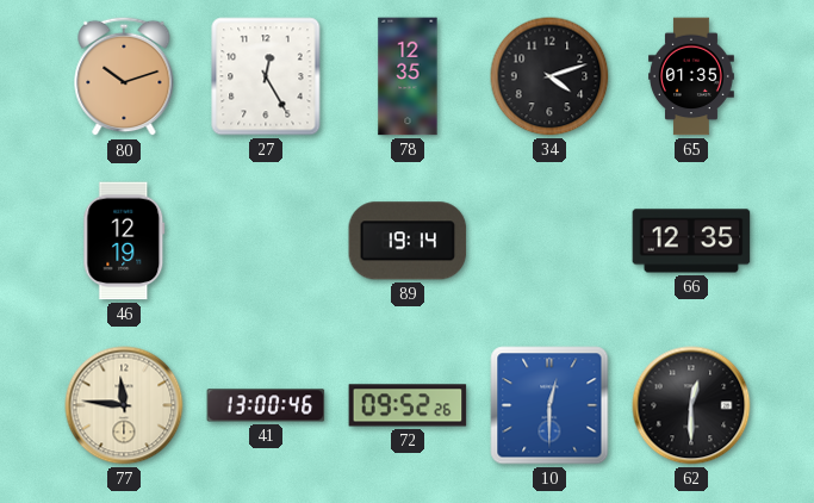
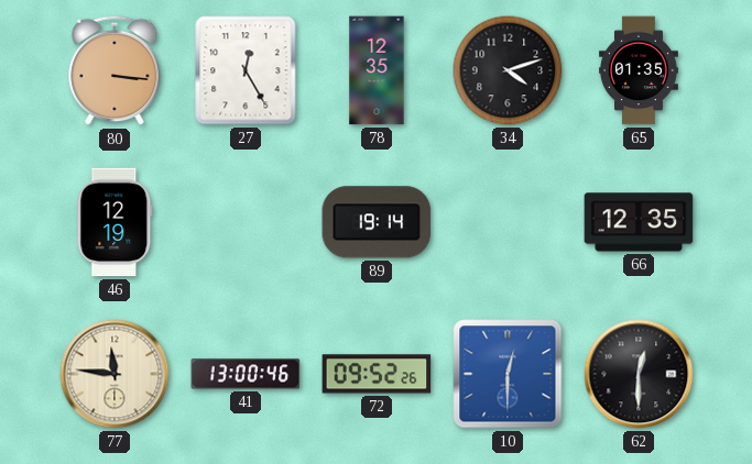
80: 10:12 -> 3:16 (115, 70)
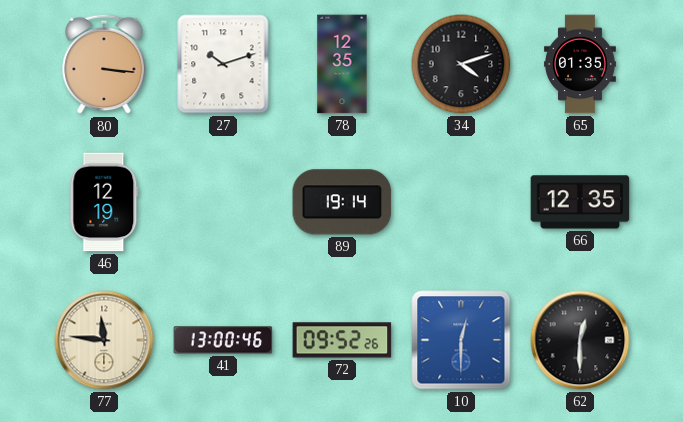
27: 12:25 -> 10:12 (223, 64)
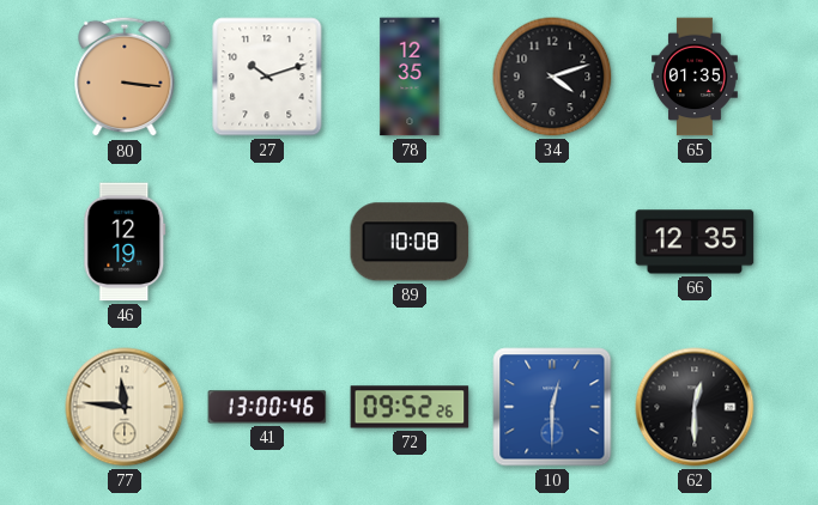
89: 19:14 -> 10:08 (410, 242)
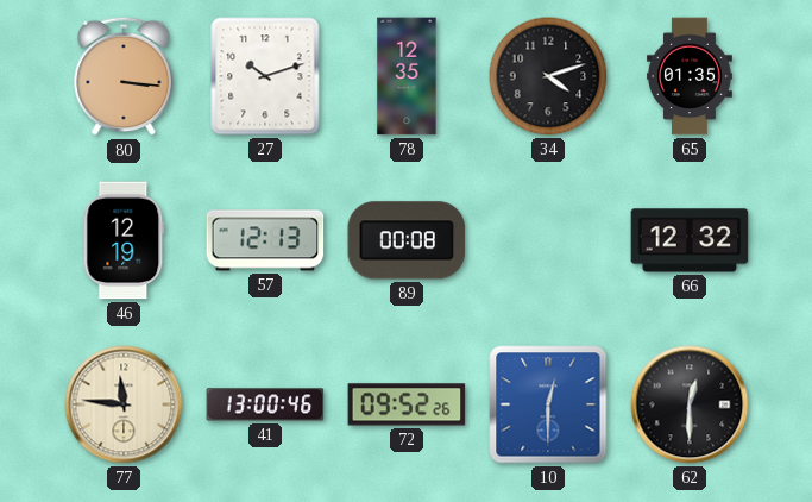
57: none -> 12:13 (265, 240)
89: 10:08 -> 00:08 (407, 240)
66: 12:35 -> 12:32 (690, 240)
